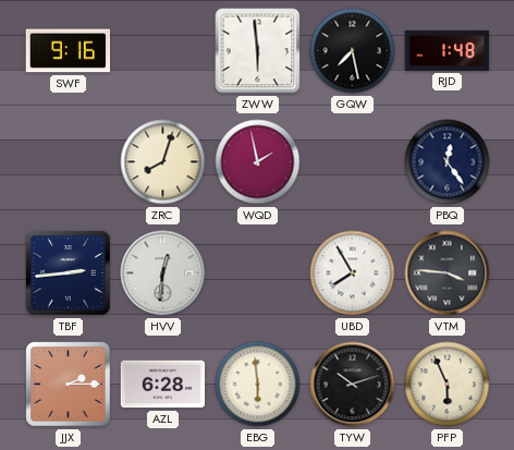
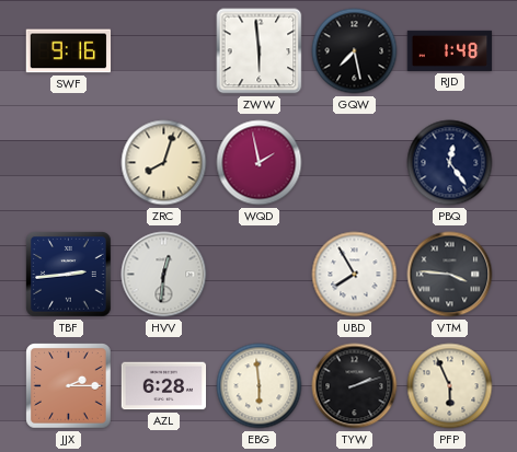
TYW: 10:12 -> 2:12 (355, 386)
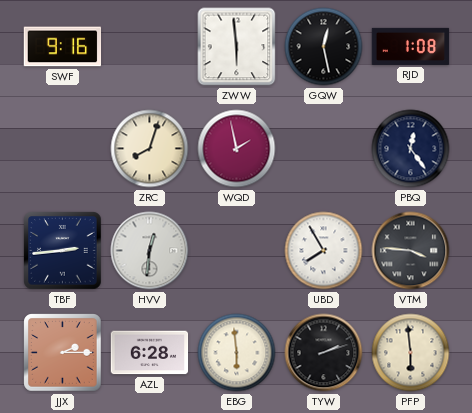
GQW: 7:28 -> 12:28 (324, 47)
RJD: 1:48 -> 1:08 (411, 46)
PFP: 5:56 -> 5:59 (411, 353)
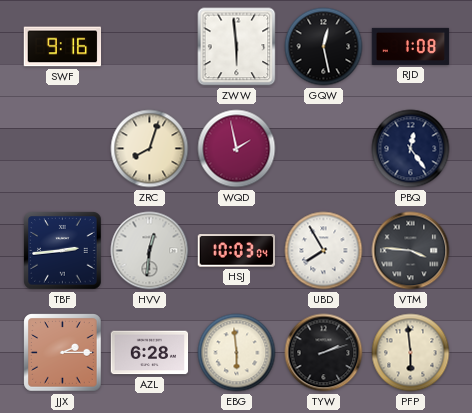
HSJ: none -> 10:03 (236, 251)
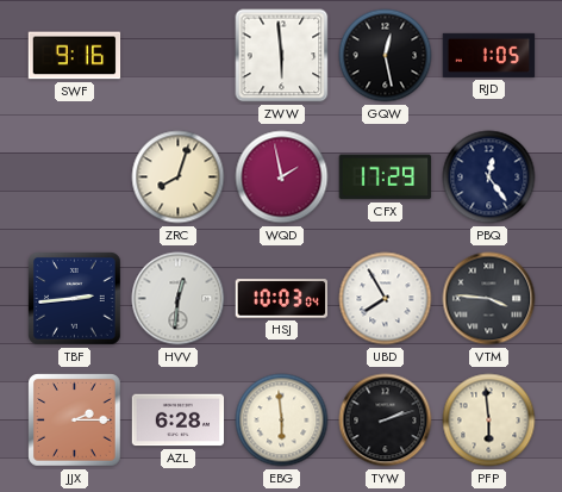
RJD: 1:08 -> 1:05 (489, 55)
CFX: none -> 17:29 (386, 178)
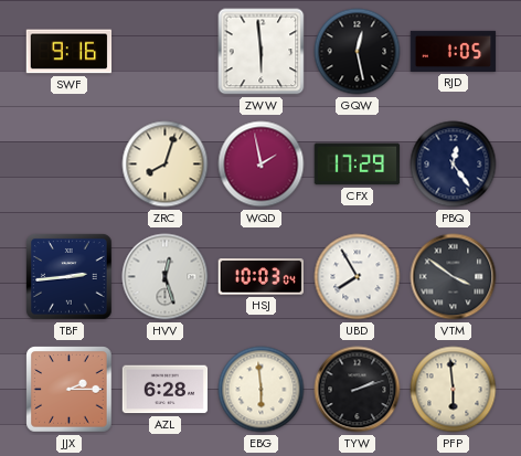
HVV: 12:31 -> 12:27 (166, 277)
VTM: 3:46 -> 3:51 (454, 277)
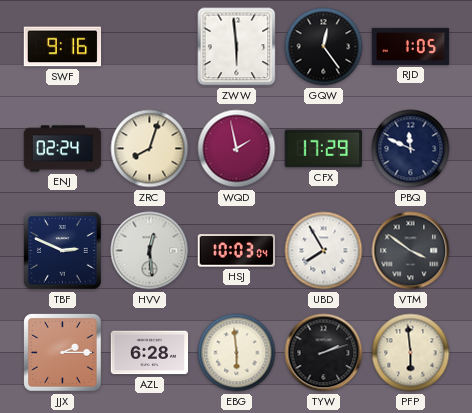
GQW: 12:28 -> 12:24 (324, 47)
ENJ: none -> 02:24 (63, 149)
PBQ: 12:24 -> 11:49 (411, 149)
TBF: 2:44 -> 2:49 (63, 251)
HVV: 12:27 -> 12:29 (150, 251)
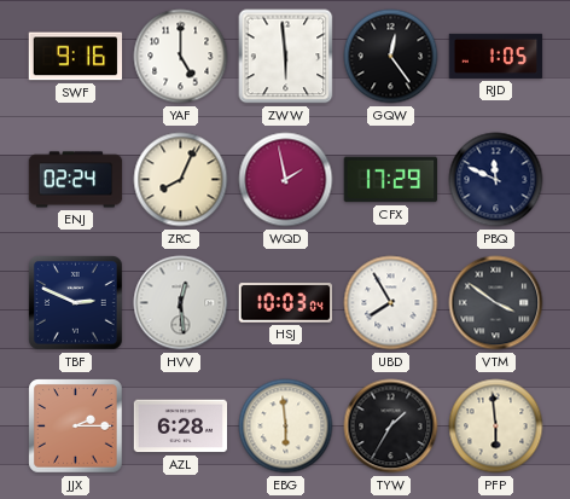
YAF: none -> 5:00 (181, 57)
ZRC: 8:03 -> 8:04 (181, 180)
TYW: 2:12 -> 1:35 (391, 427)
